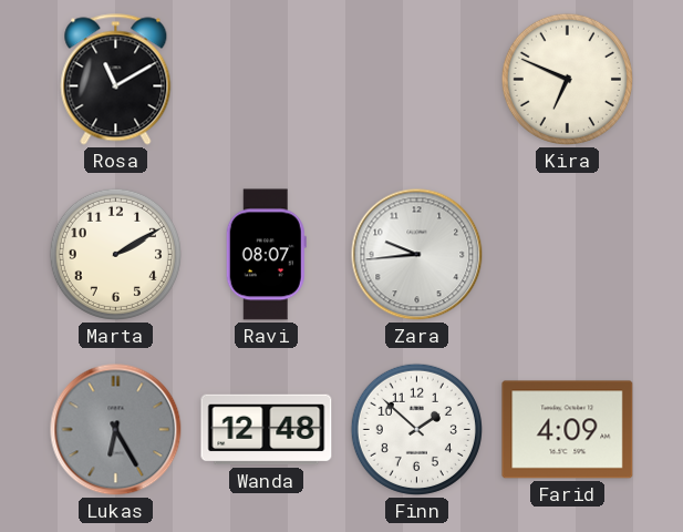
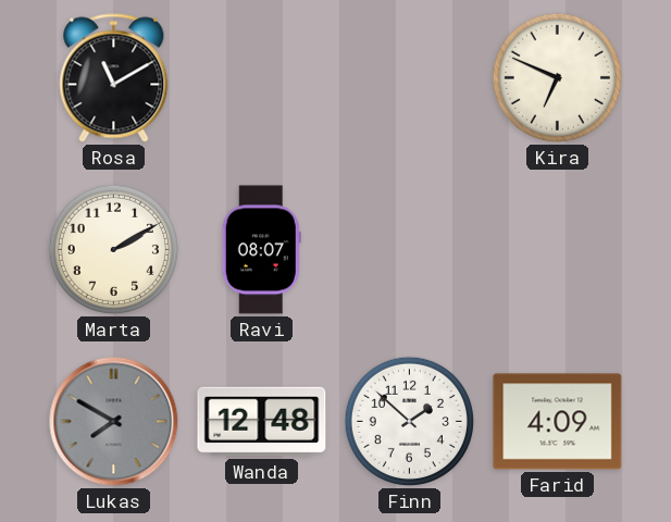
Zara: 9:44 -> none (417, 255)
Lukas: 6:25 -> 7:50 (114, 422)
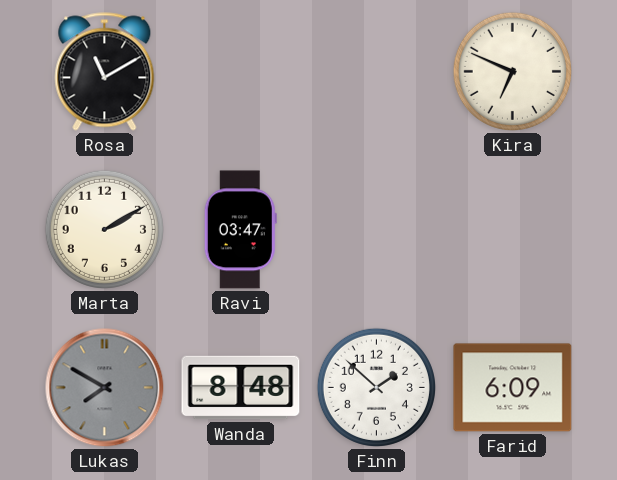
Ravi: 08:07 -> 03:47 (240, 230)
Wanda: 12:48 -> 8:48 (241, 388)
Farid: 4:09 -> 6:09 (513, 388)
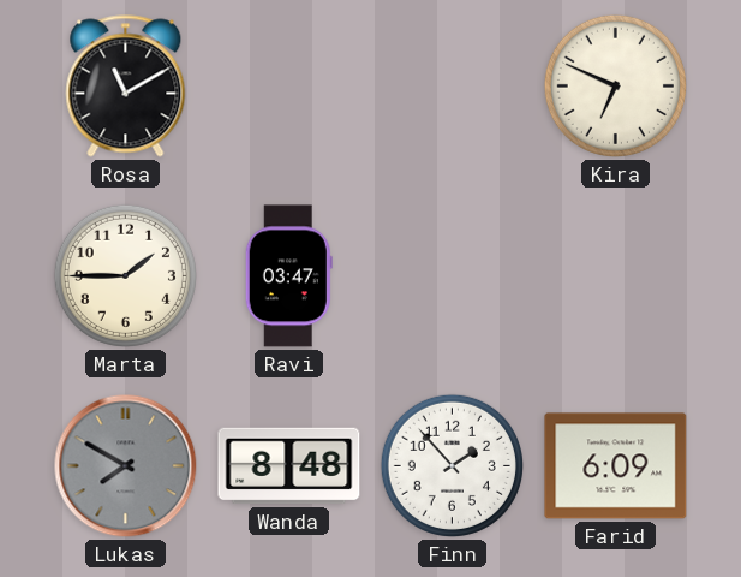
Marta: 2:10 -> 1:45 (125, 275)
Finn: 1:52 -> 1:53 (452, 465)
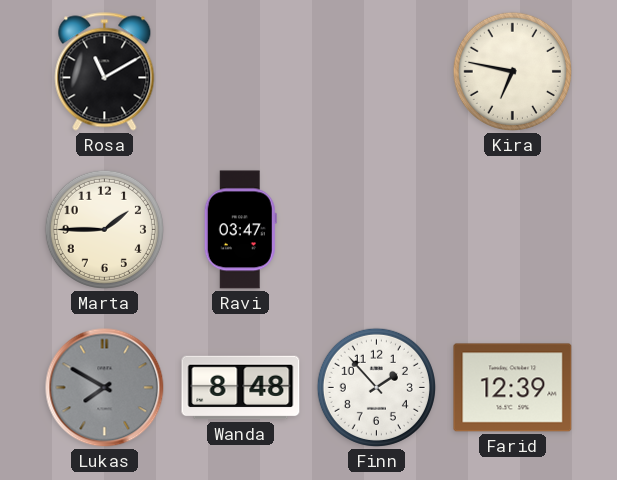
Kira: 6:49 -> 6:47 (512, 71)
Farid: 6:09 -> 12:39 (513, 388)
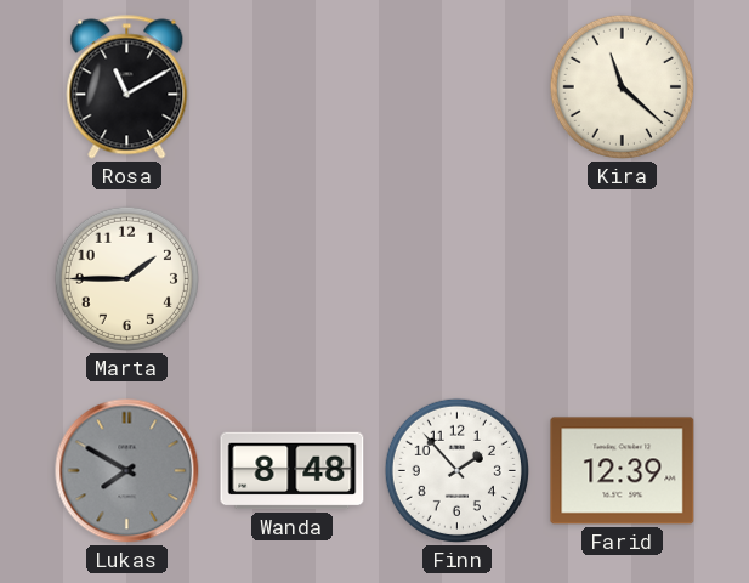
Kira: 6:47 -> 11:22 (622, 86)
Ravi: 03:47 -> none (240, 230)
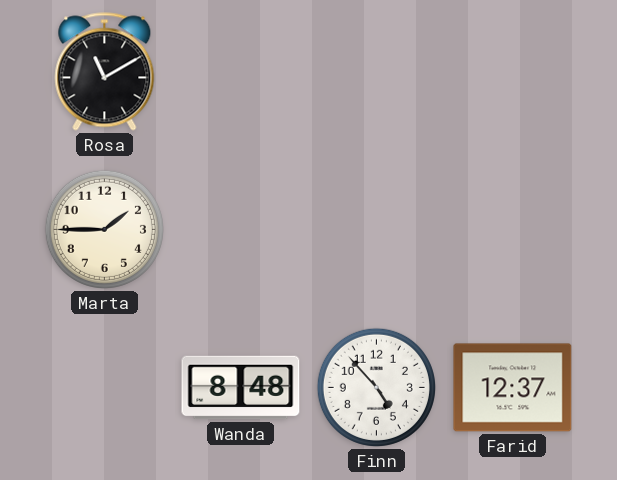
Kira: 11:22 -> none (622, 86)
Lukas: 7:50 -> none (127, 471)
Finn: 1:53 -> 4:53 (376, 387)
Farid: 12:39 -> 12:37 (513, 388)
